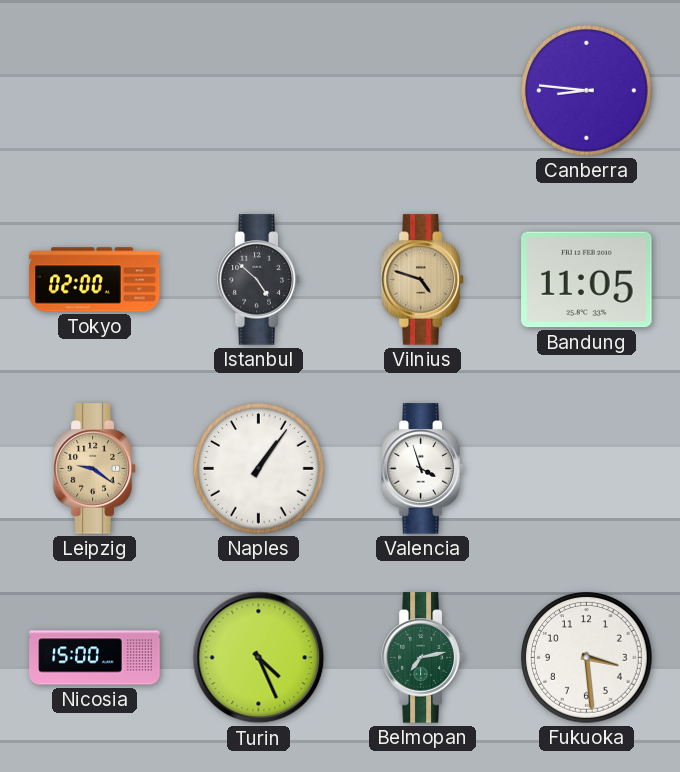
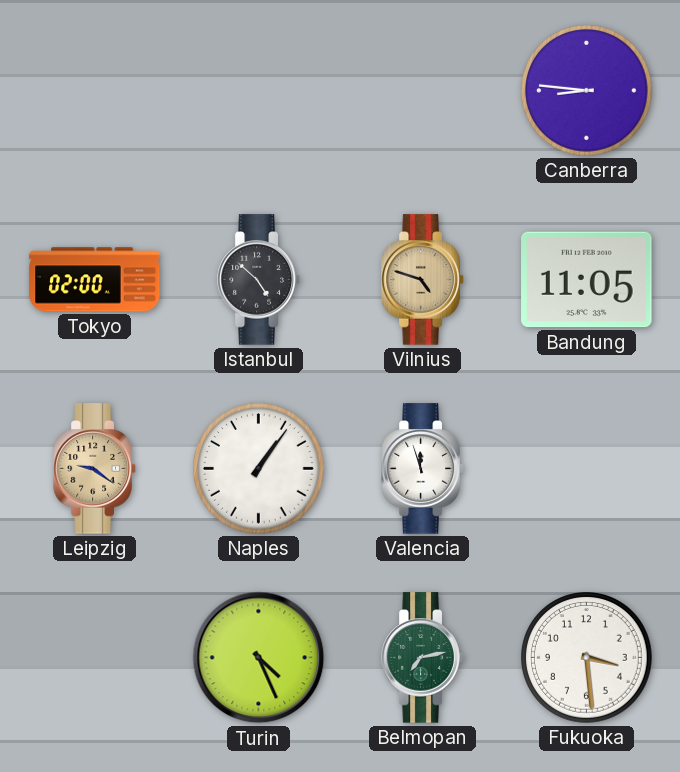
Valencia: 3:57 -> 11:57 (423, 469)
Nicosia: 15:00 -> none (95, 658)
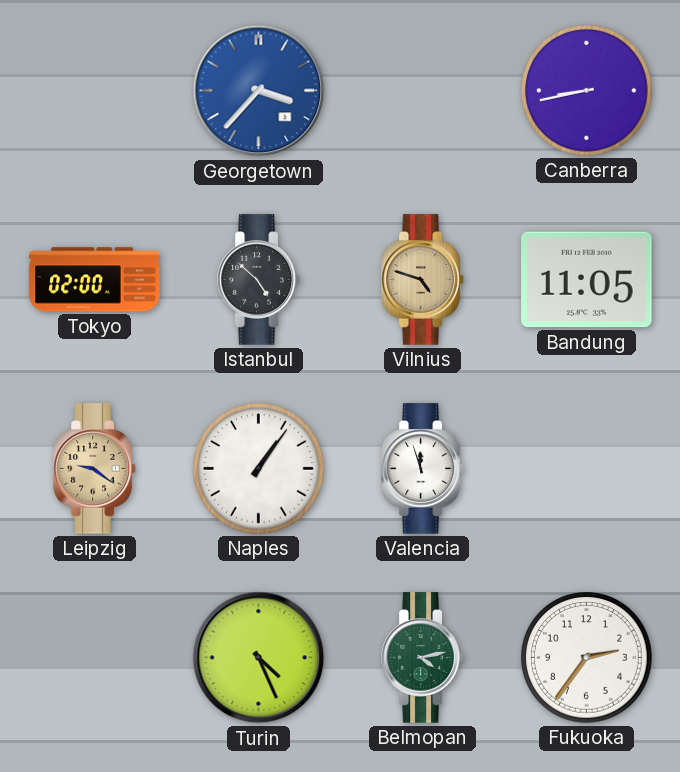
Georgetown: none -> 3:37 (259, 91)
Canberra: 8:46 -> 8:43 (587, 91)
Belmopan: 7:13 -> 4:13 (423, 658)
Fukuoka: 3:29 -> 2:36 (587, 658)
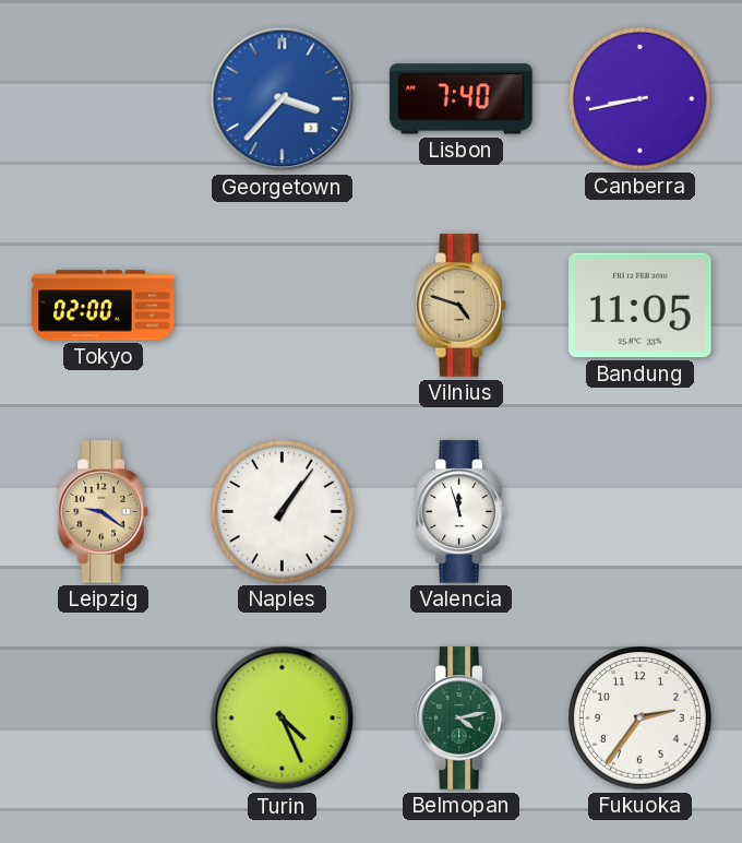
Lisbon: none -> 7:40 (462, 99)
Istanbul: 4:52 -> none (259, 280)
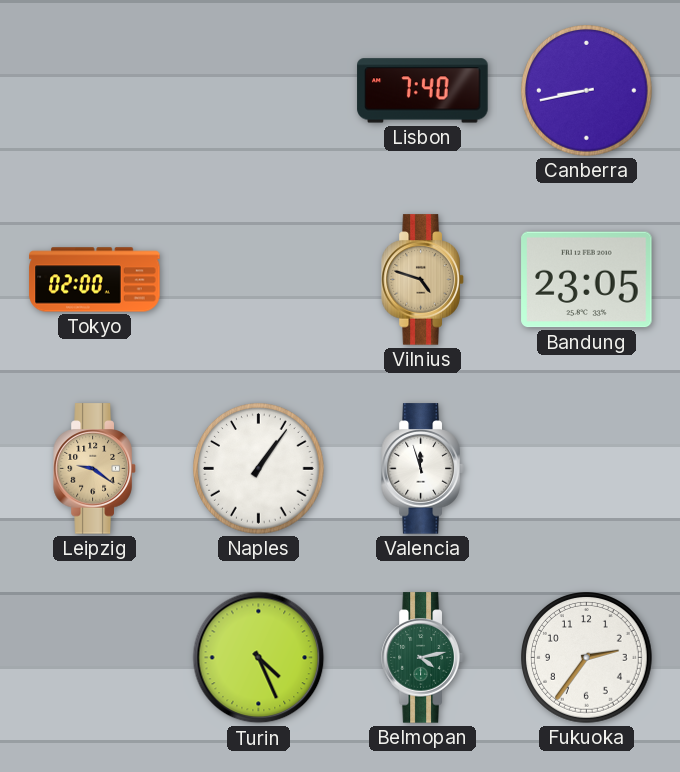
Georgetown: 3:37 -> none (283, 99)
Bandung: 11:05 -> 23:05 (587, 280)
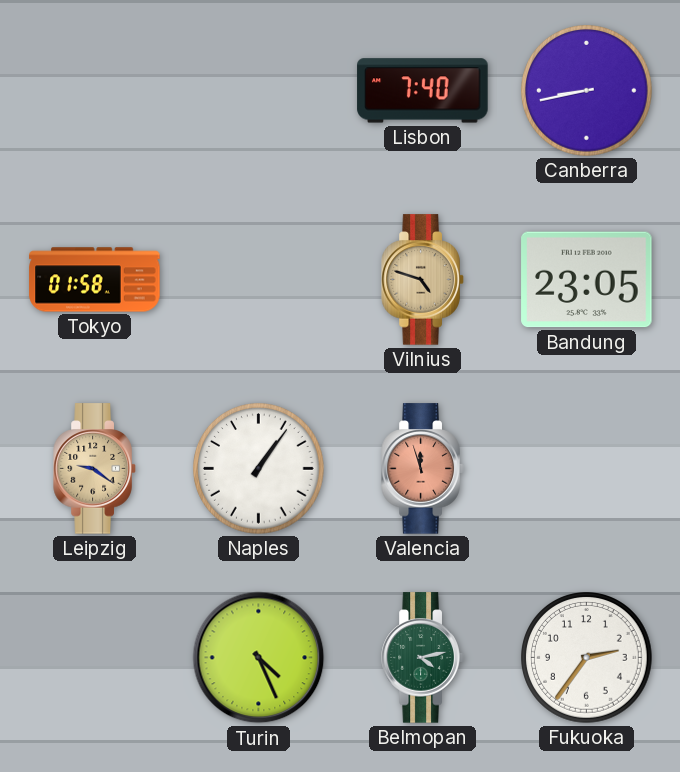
Tokyo: 02:00 -> 01:58 (95, 280)
Valencia dial: white -> salmon (423, 469)
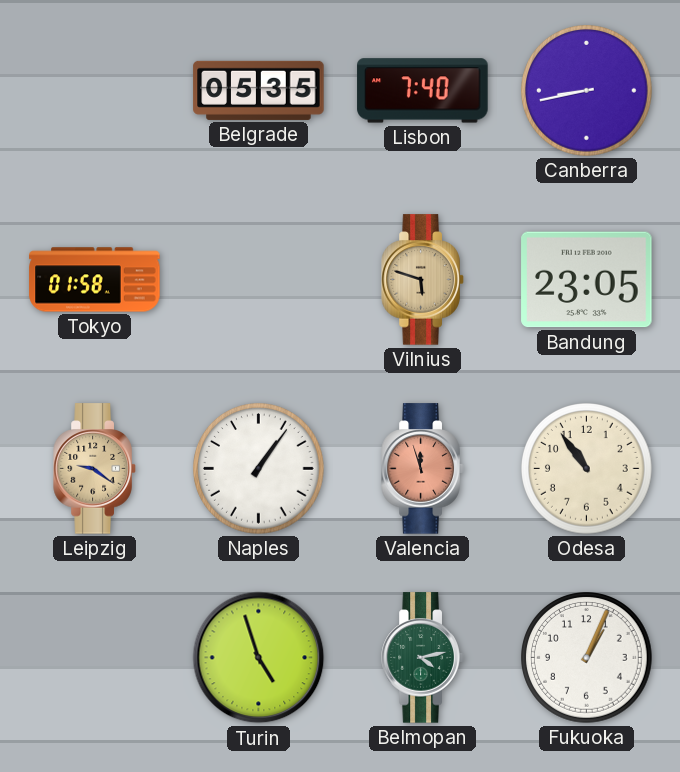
Belgrade: none -> 05:35 (259, 90)
Vilnius: 4:48 -> 5:48 (423, 280)
Odesa: none -> 10:54 (587, 469)
Turin: 4:26 -> 4:57 (259, 658)
Fukuoka: 2:36 -> 1:04 (587, 658)
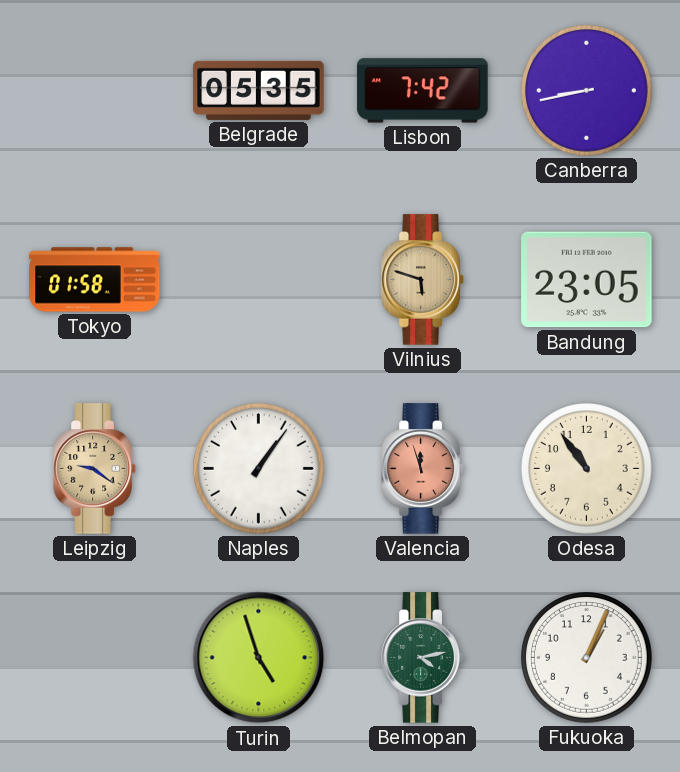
Lisbon: 7:40 -> 7:42 (423, 91)
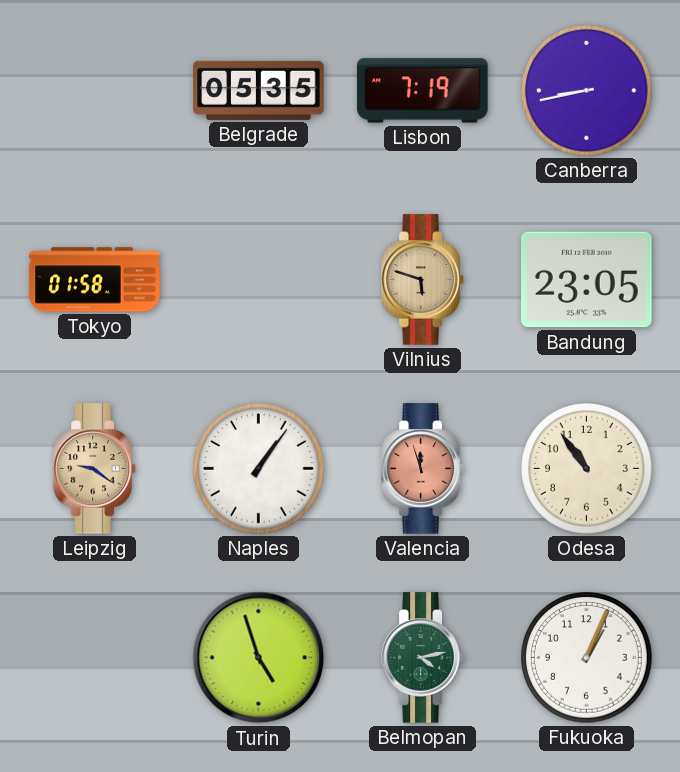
Lisbon: 7:42 -> 7:19 (423, 91)
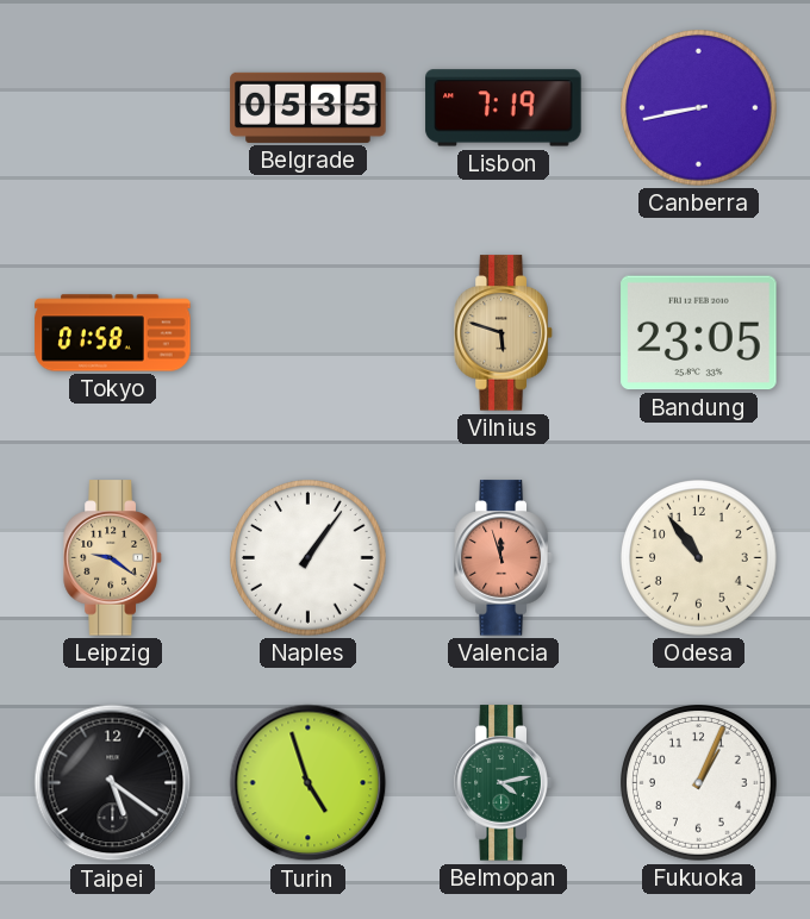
Taipei: none -> 5:21 (113, 783)
